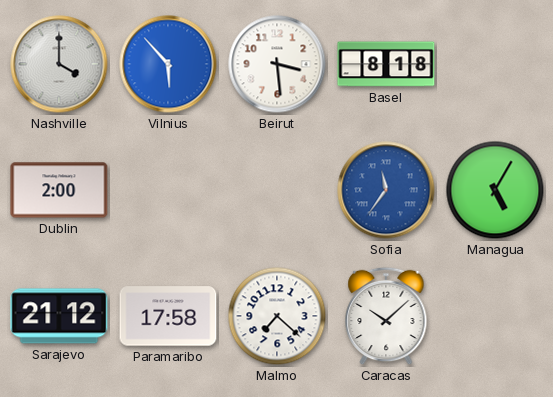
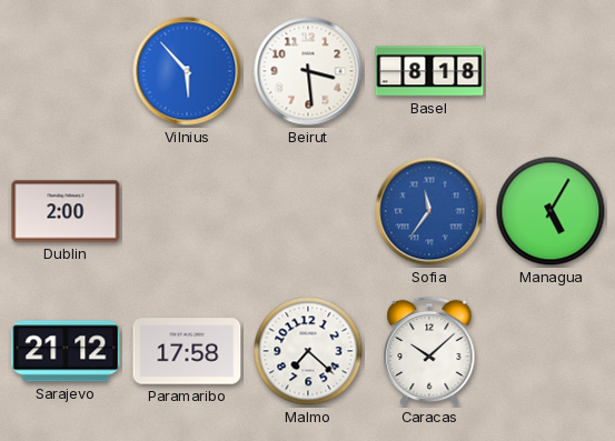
Nashville: 4:00 -> none (59, 64)
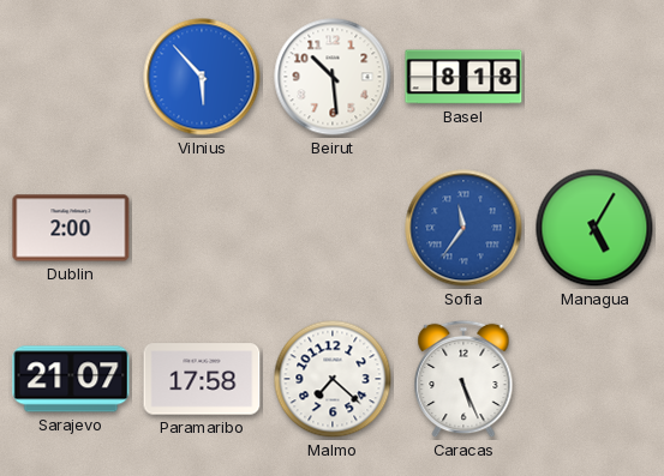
Beirut: 3:29 -> 10:29 (333, 77)
Sarajevo: 21:12 -> 21:07 (71, 379)
Caracas: 10:08 -> 5:26 (463, 379)
